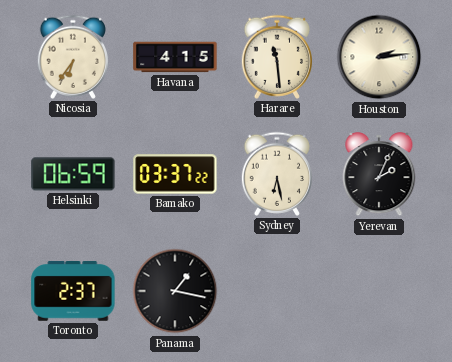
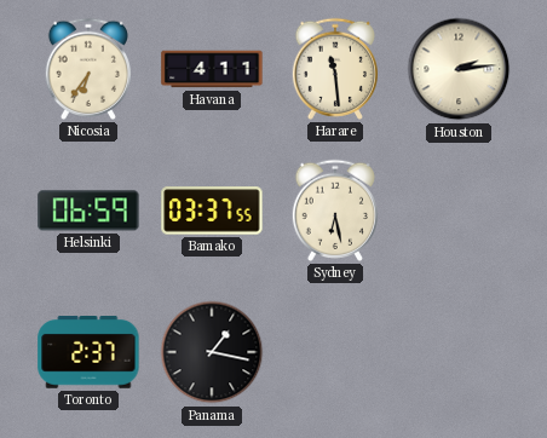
Havana: 4:15 -> 4:11 (212, 69)
Bamako: 03:37:22 -> 03:37:55 (212, 211)
Yerevan: 2:04 -> none (379, 174)
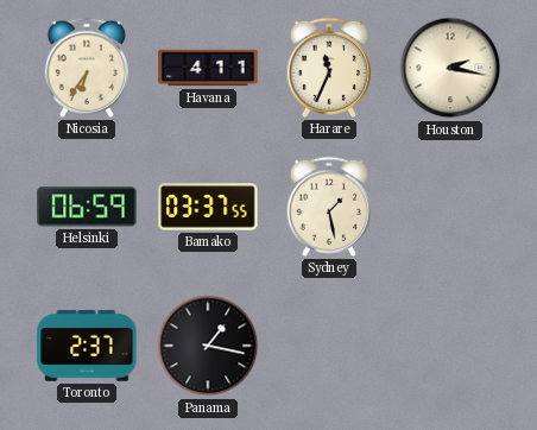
Harare: 11:29 -> 11:34 (328, 68)
Houston: 2:14 -> 2:17 (450, 68)
Sydney: 6:28 -> 1:28 (328, 207)
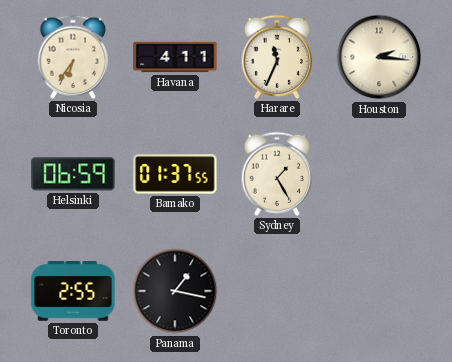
Houston: 2:17 -> 2:16 (379, 57)
Bamako: 03:37 -> 01:37 (175, 174)
Sydney: 1:28 -> 1:25 (276, 174)
Toronto: 2:37 -> 2:55 (73, 292)
